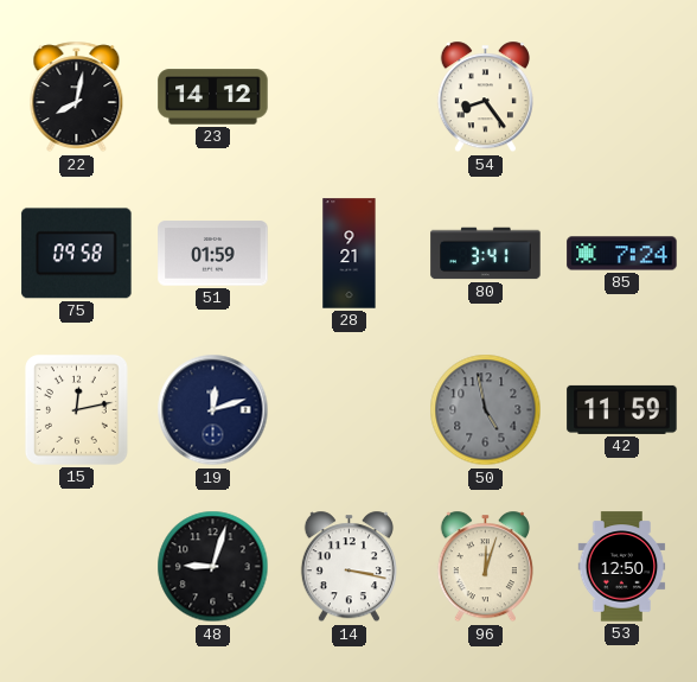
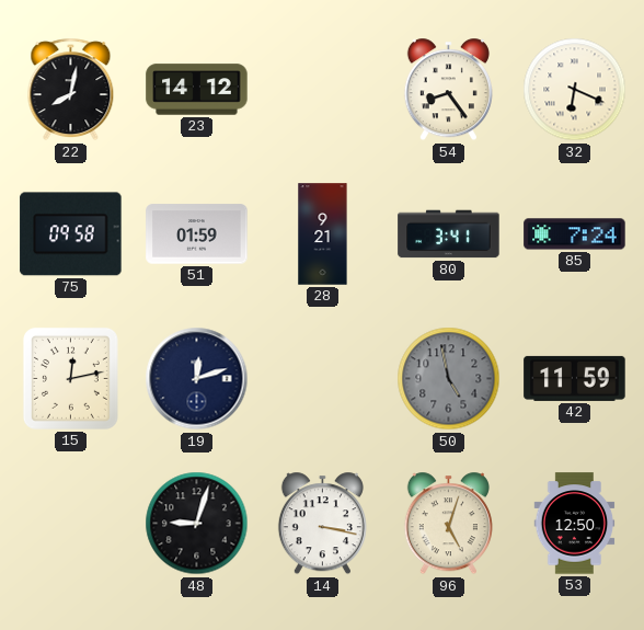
32: none -> 6:19 (575, 90)
96: 12:03 -> 5:03 (448, 524)
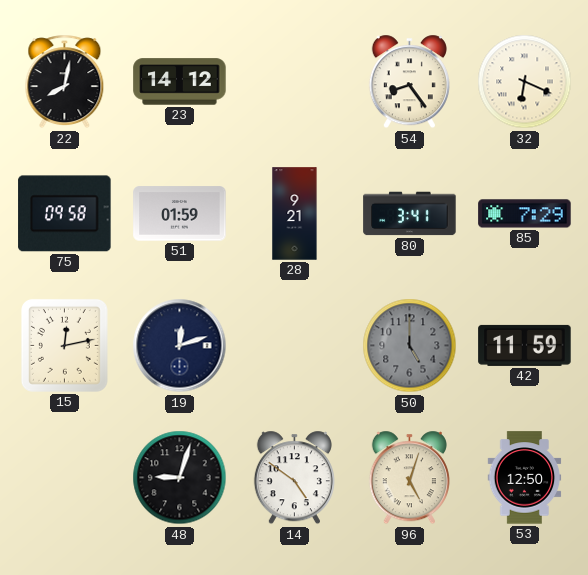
85: 7:24 -> 7:29 (525, 214)
50: 4:58 -> 5:00 (410, 346)
14: 3:17 -> 4:51 (294, 478)
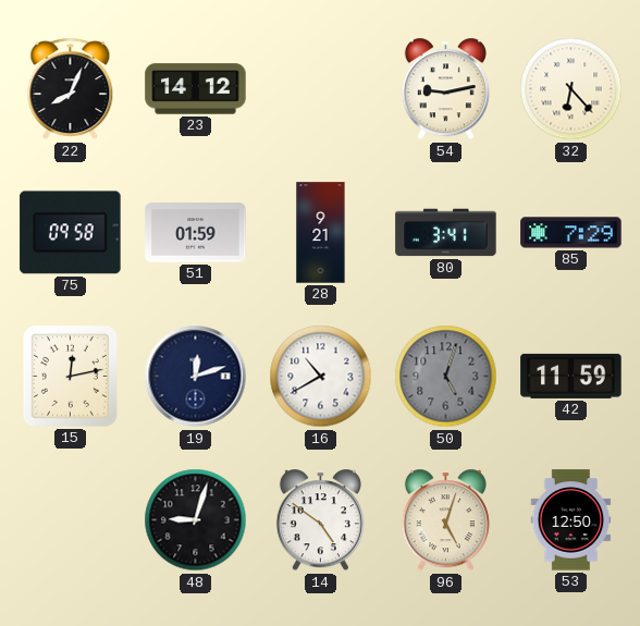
22: 8:02 -> 8:04 (71, 89)
54: 8:24 -> 9:13 (445, 89)
32: 6:19 -> 6:23 (571, 89)
16: none -> 10:40 (321, 377)
50: 5:00 -> 5:03 (446, 377)
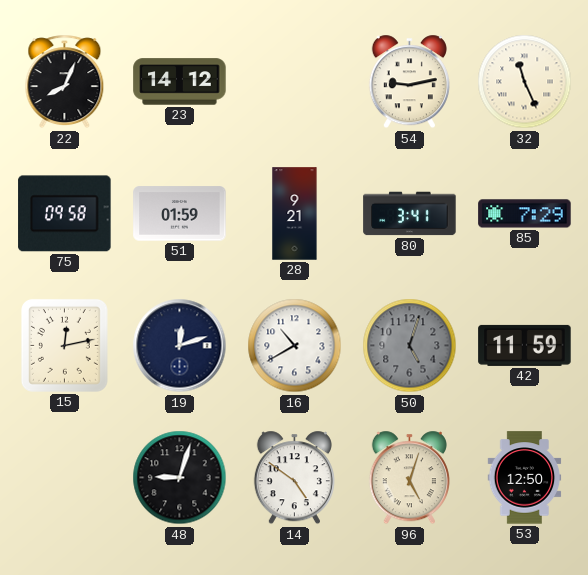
32: 6:23 -> 11:26 (525, 82)
